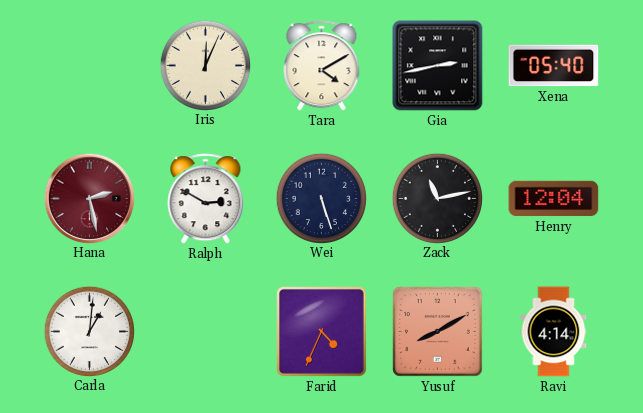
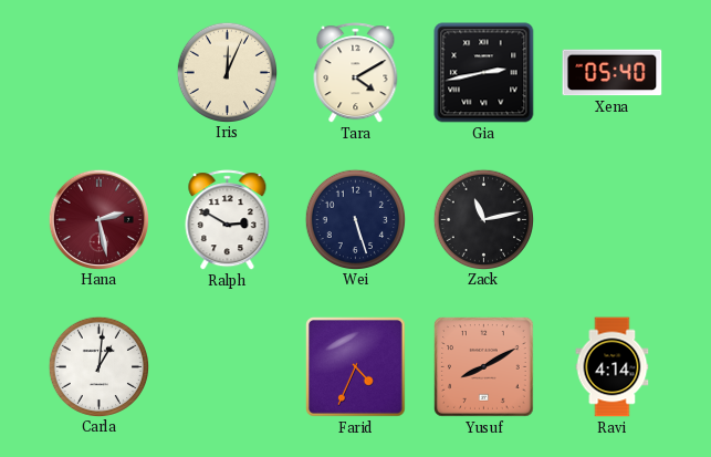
Henry: 12:04 -> none (554, 199)
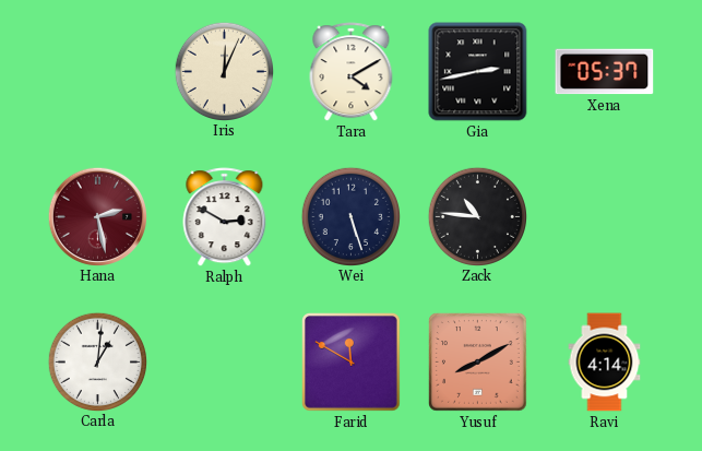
Xena: 05:40 -> 05:37 (605, 72)
Zack: 11:13 -> 10:46 (477, 216)
Farid: 4:34 -> 11:50 (352, 363)
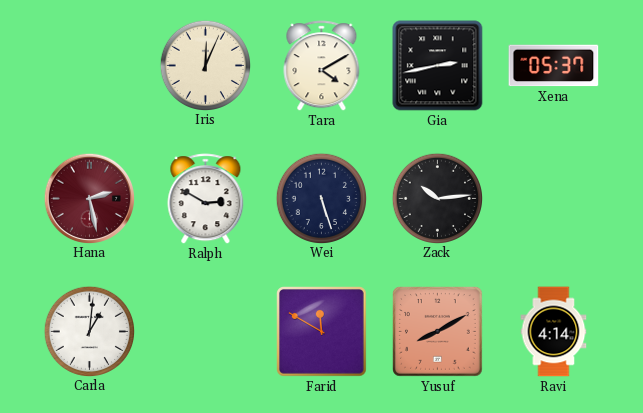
Zack: 10:46 -> 10:14 (437, 198)
